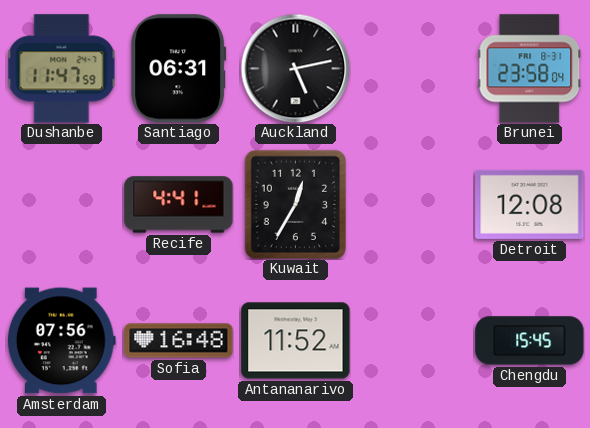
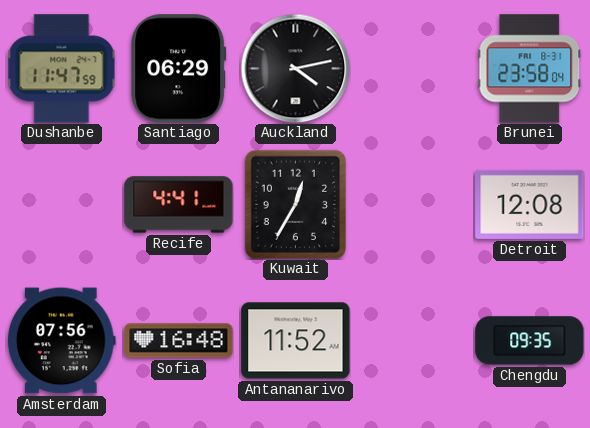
Santiago: 06:31 -> 06:29 (179, 69)
Auckland: 5:13 -> 4:13 (295, 68)
Chengdu: 15:45 -> 09:35 (530, 341)
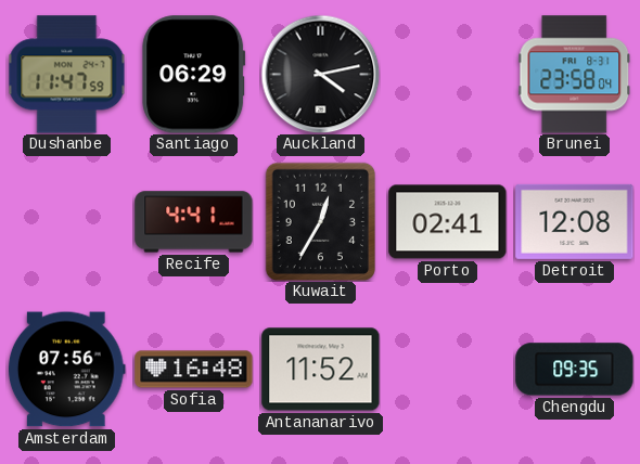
Porto: none -> 02:41 (448, 222)
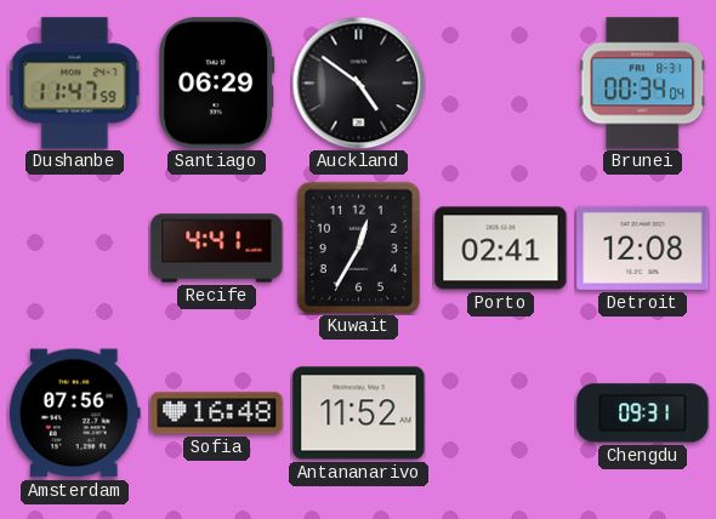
Auckland: 4:13 -> 4:51 (358, 82)
Brunei: 23:58 -> 00:34 (643, 84)
Chengdu: 09:35 -> 09:31 (643, 414)
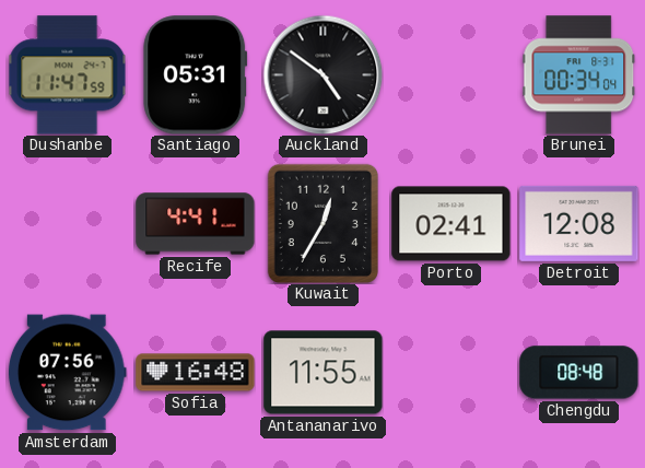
Santiago: 06:29 -> 05:31 (196, 75)
Antananarivo: 11:52 -> 11:55 (324, 373)
Chengdu: 09:31 -> 08:48 (579, 373)
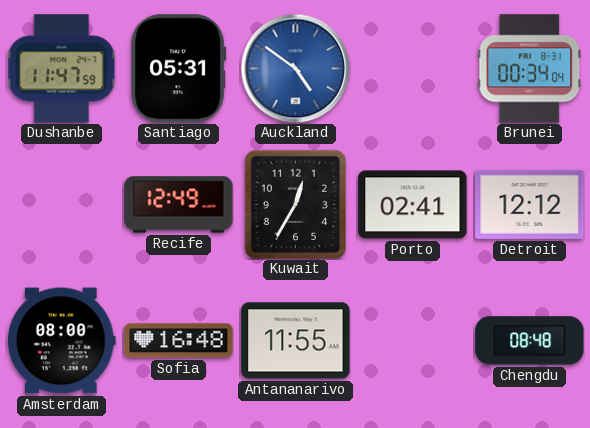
Auckland dial: black -> blue (295, 68)
Recife: 4:41 -> 12:49 (179, 205)
Detroit: 12:08 -> 12:12 (530, 204)
Amsterdam: 07:56 -> 08:00 (61, 341)
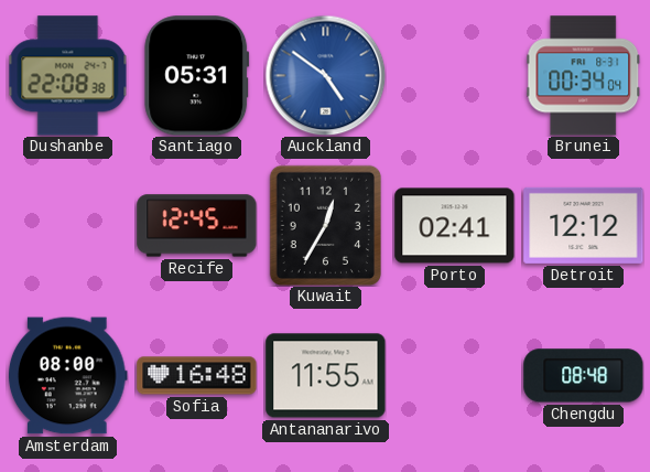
Dushanbe: 11:47 -> 22:08 (68, 76)
Recife: 12:49 -> 12:45 (197, 226)
